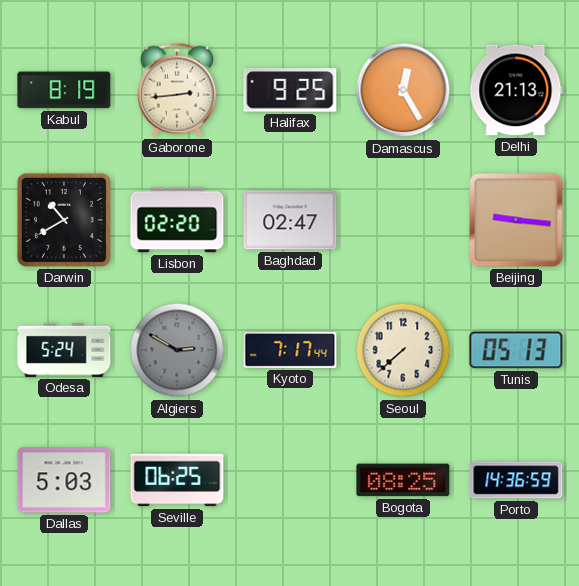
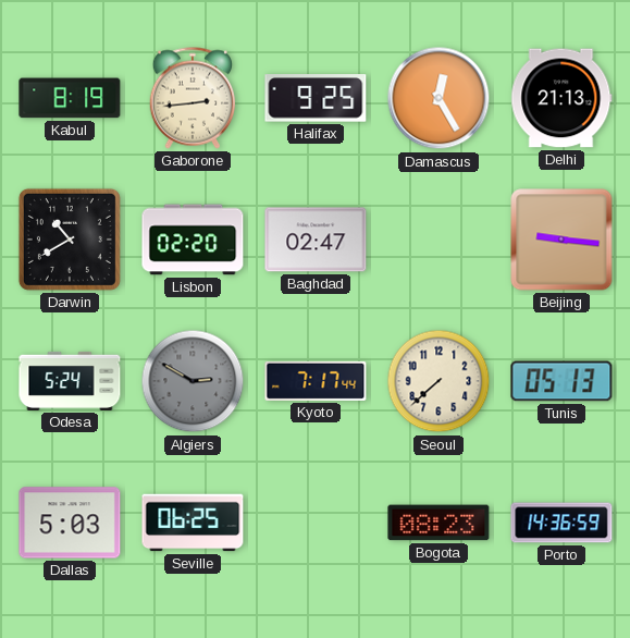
Bogota: 08:25 -> 08:23 (438, 523)
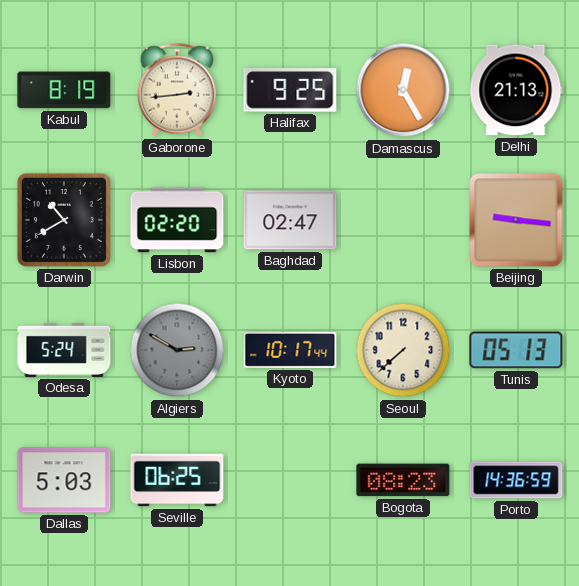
Kyoto: 7:17 -> 10:17 (290, 350)
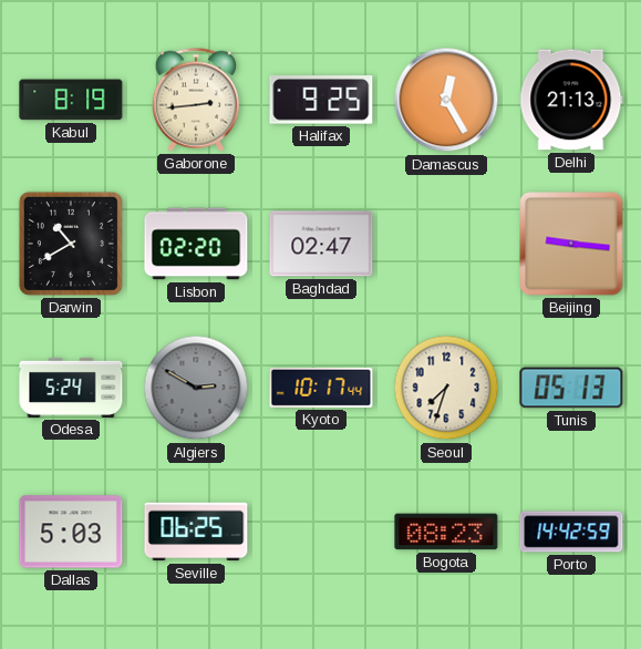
Seoul: 7:38 -> 7:33 (446, 388)
Porto: 14:36 -> 14:42 (571, 532)
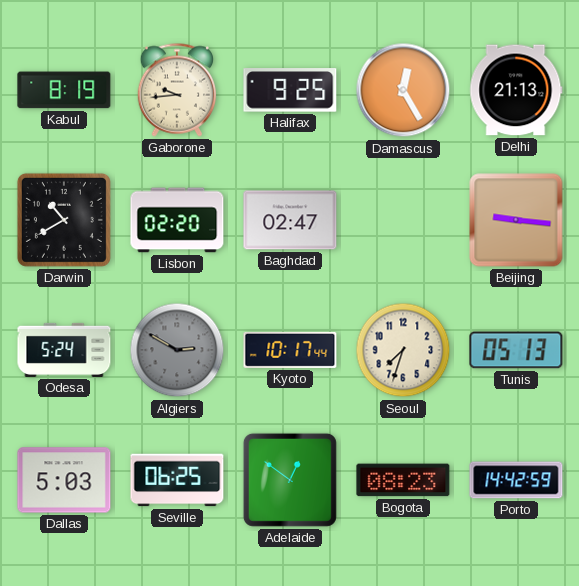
Gaborone: 2:44 -> 9:44 (176, 90)
Adelaide: none -> 12:51 (290, 480)
